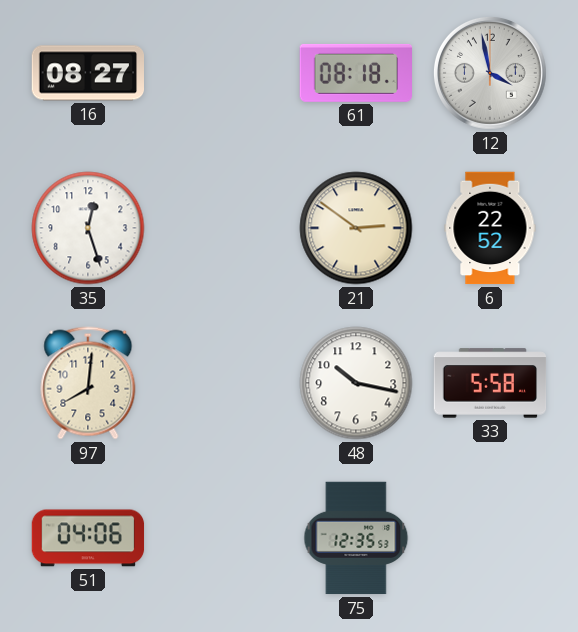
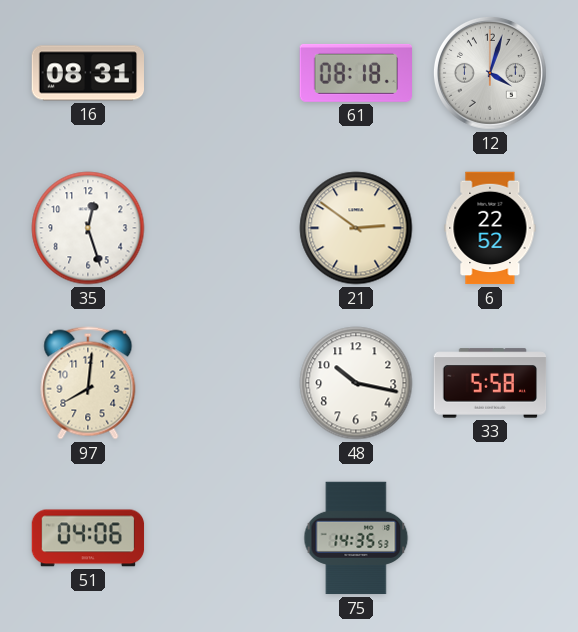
16: 08:27 -> 08:31 (87, 73)
12: 3:58 -> 4:03 (490, 73)
75: 12:35 -> 14:35 (356, 538)
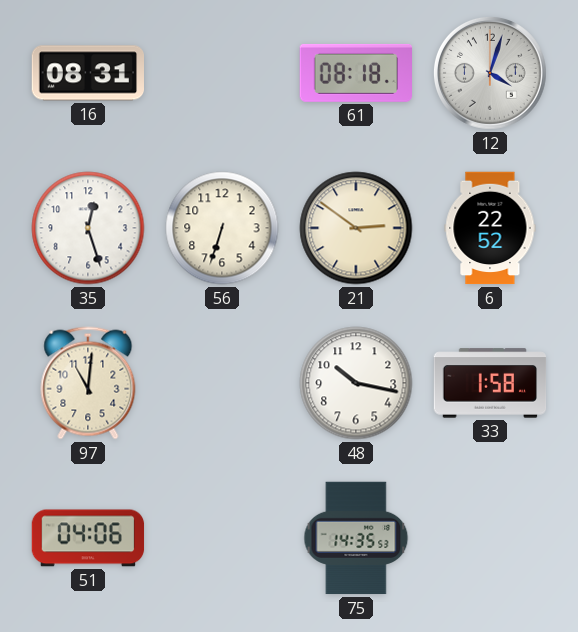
56: none -> 6:33 (222, 228)
97: 8:01 -> 11:01 (88, 383)
33: 5:58 -> 1:58 (490, 383)
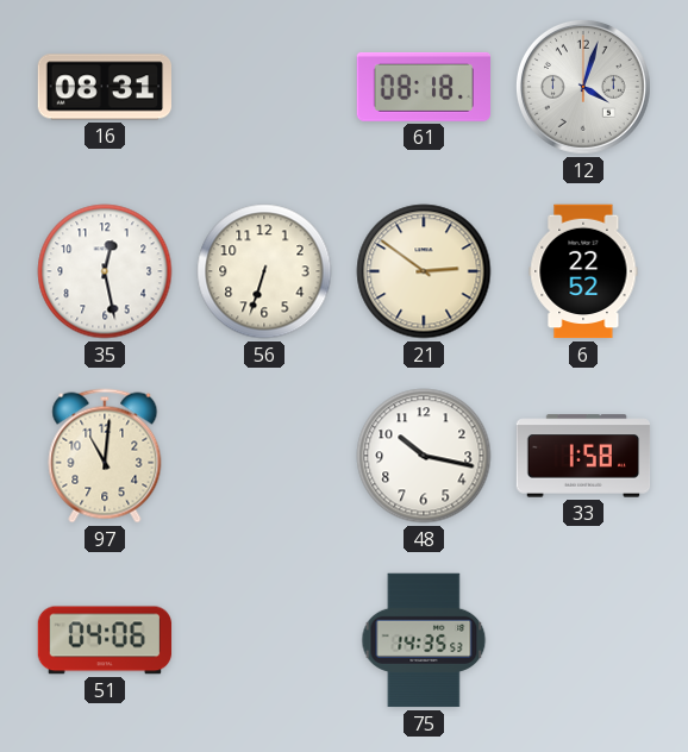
35: 12:27 -> 12:28 (105, 271)
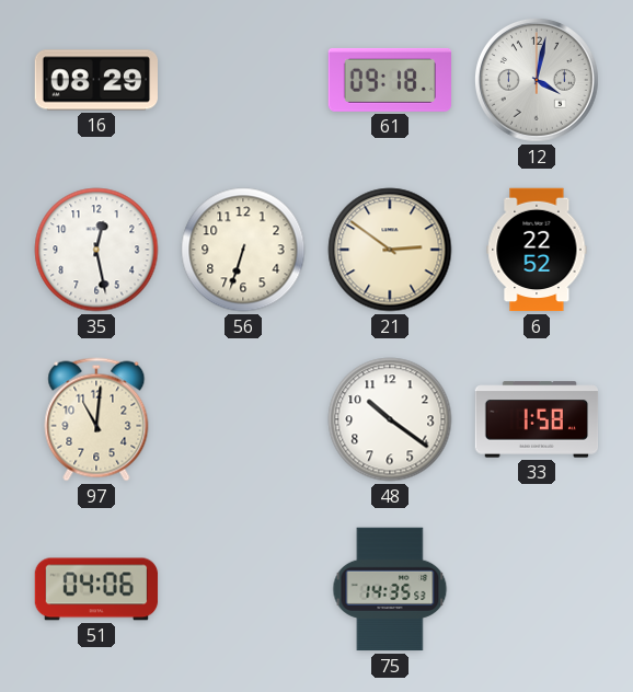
16: 08:31 -> 08:29 (95, 80)
61: 08:18 -> 09:18 (390, 80)
12: 4:03 -> 4:02 (537, 80)
48: 10:17 -> 10:21 (390, 419)
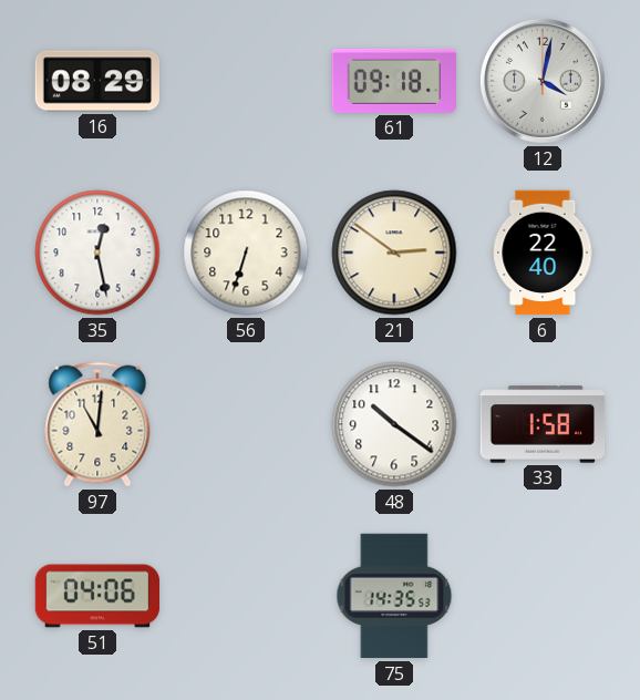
6: 22:52 -> 22:40 (543, 253)
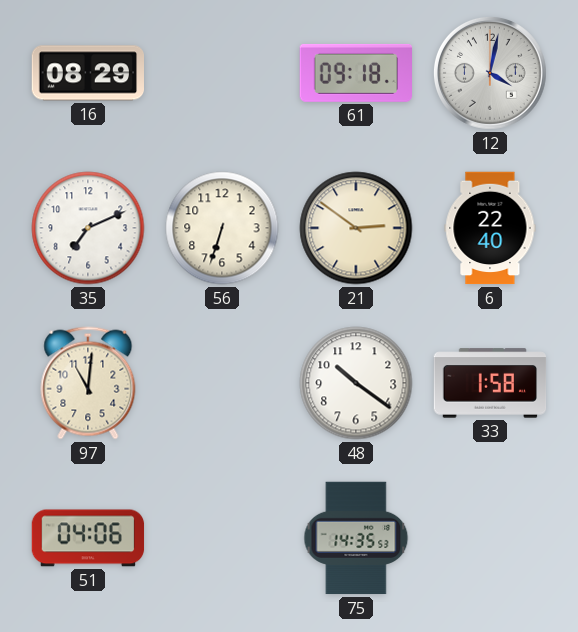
35: 12:28 -> 7:11 (88, 228)
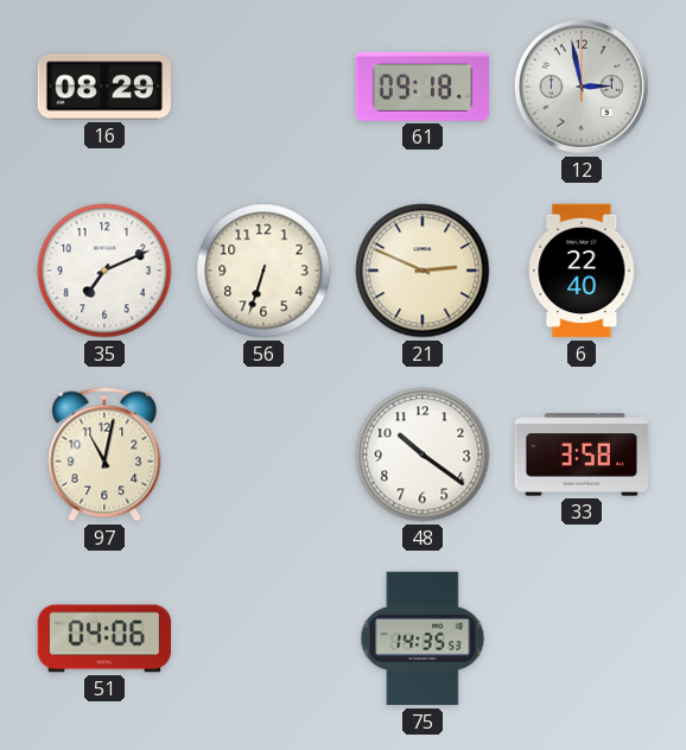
12: 4:02 -> 2:58 (582, 87)
21: 2:51 -> 2:49 (423, 271)
97: 11:01 -> 11:02 (104, 455)
33: 1:58 -> 3:58 (582, 455)
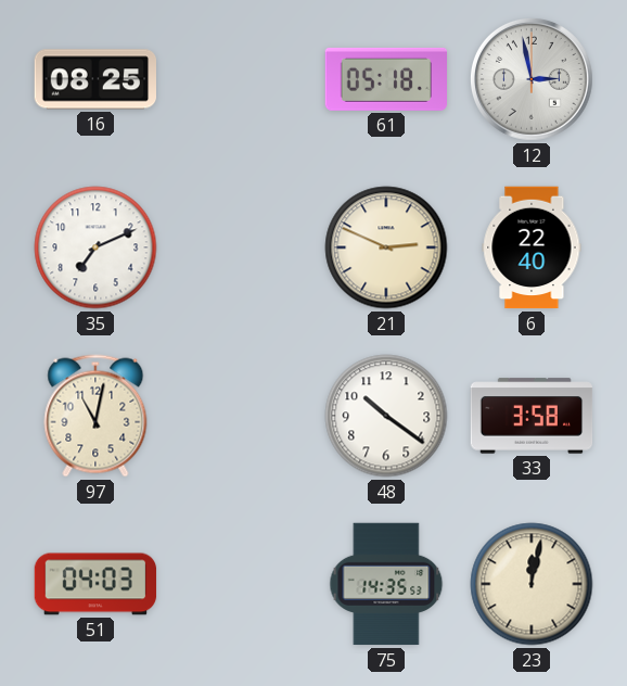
16: 08:29 -> 08:25 (94, 79)
61: 09:18 -> 05:18 (386, 79)
56: 6:33 -> none (263, 271)
51: 04:06 -> 04:03 (95, 584)
23: none -> 12:02 (532, 584)
